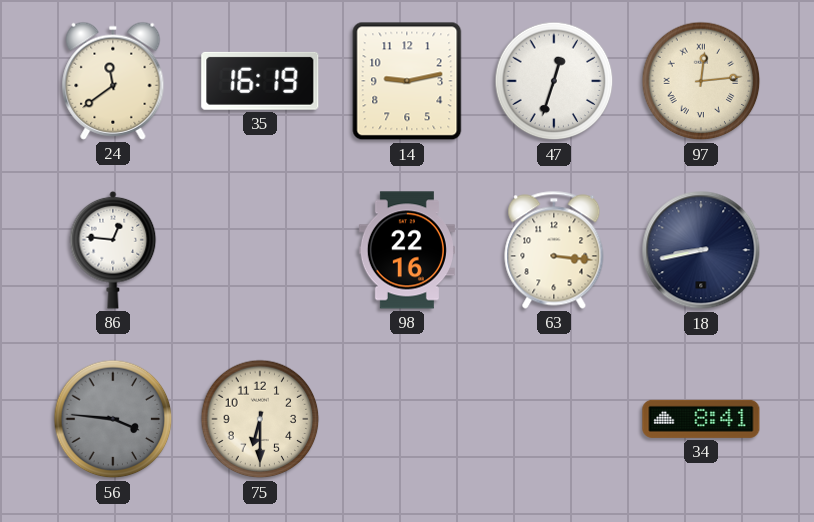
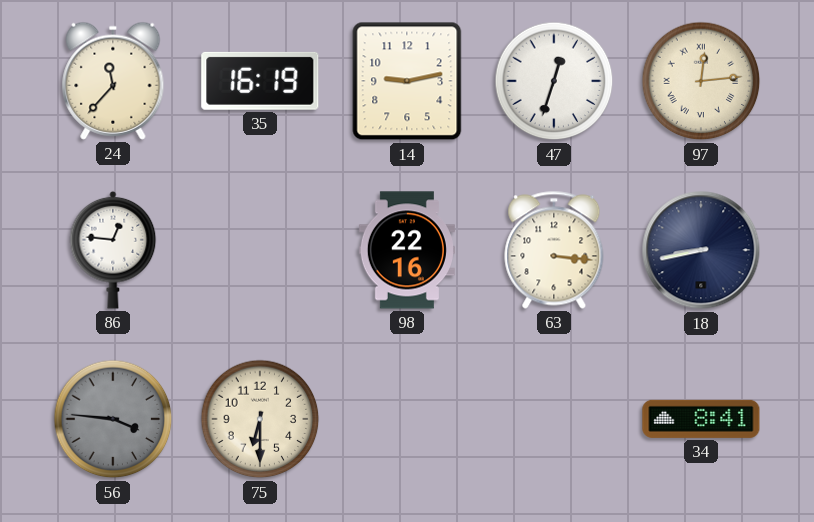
24: 11:39 -> 11:37 (113, 81)
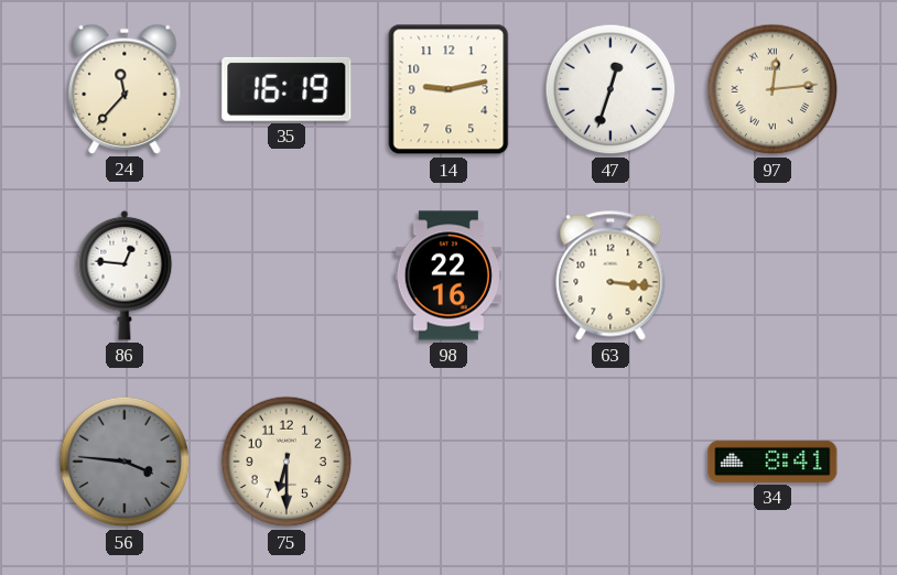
18: 8:43 -> none (701, 250)
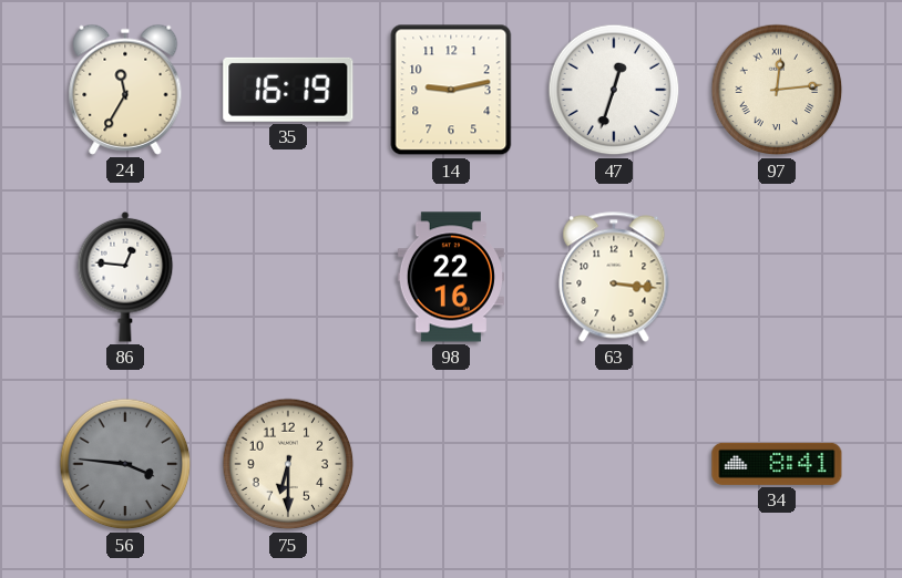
24: 11:37 -> 11:35 (125, 90)
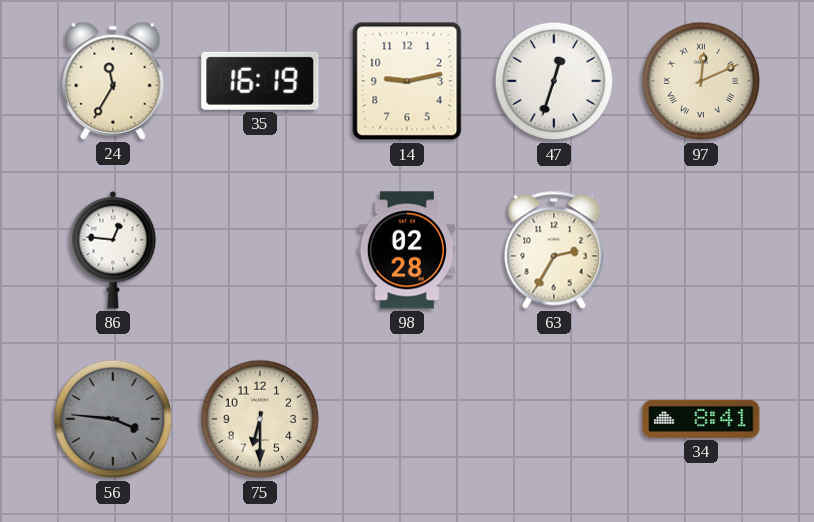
97: 12:14 -> 12:11 (701, 81)
98: 22:16 -> 02:28 (407, 250)
63: 3:16 -> 2:35 (554, 250)
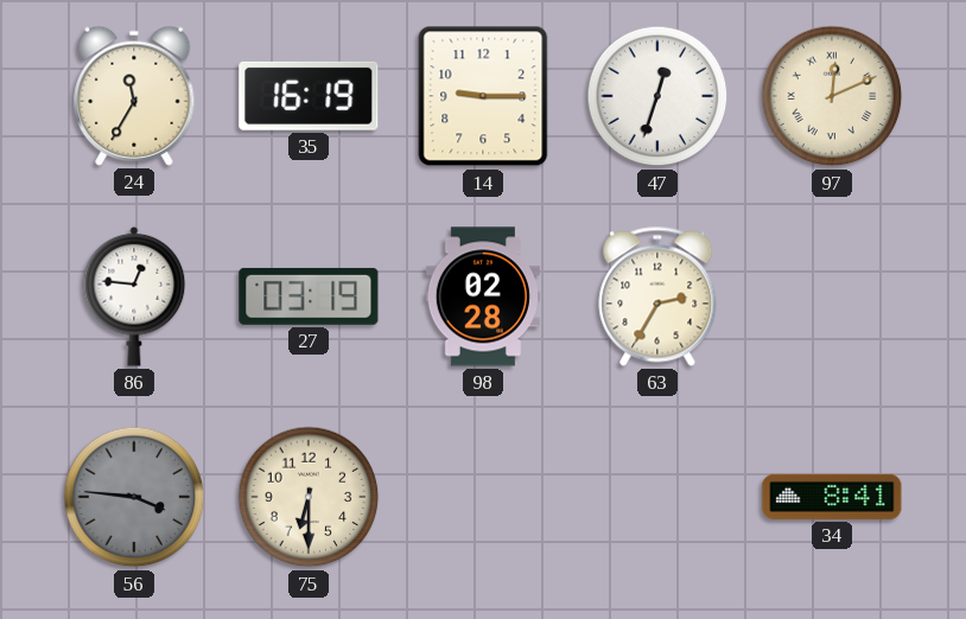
14: 9:13 -> 9:15 (483, 96)
27: none -> 03:19 (309, 296)
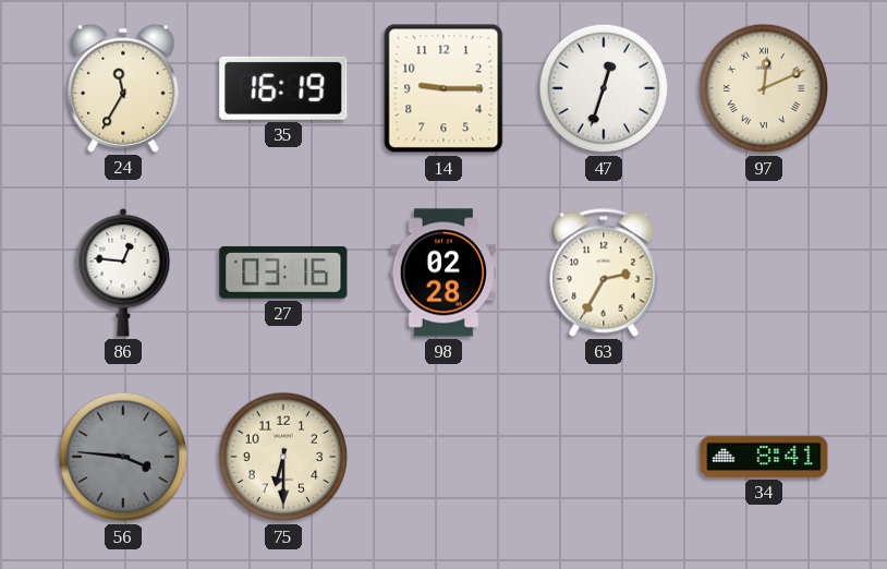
27: 03:19 -> 03:16 (283, 273)
